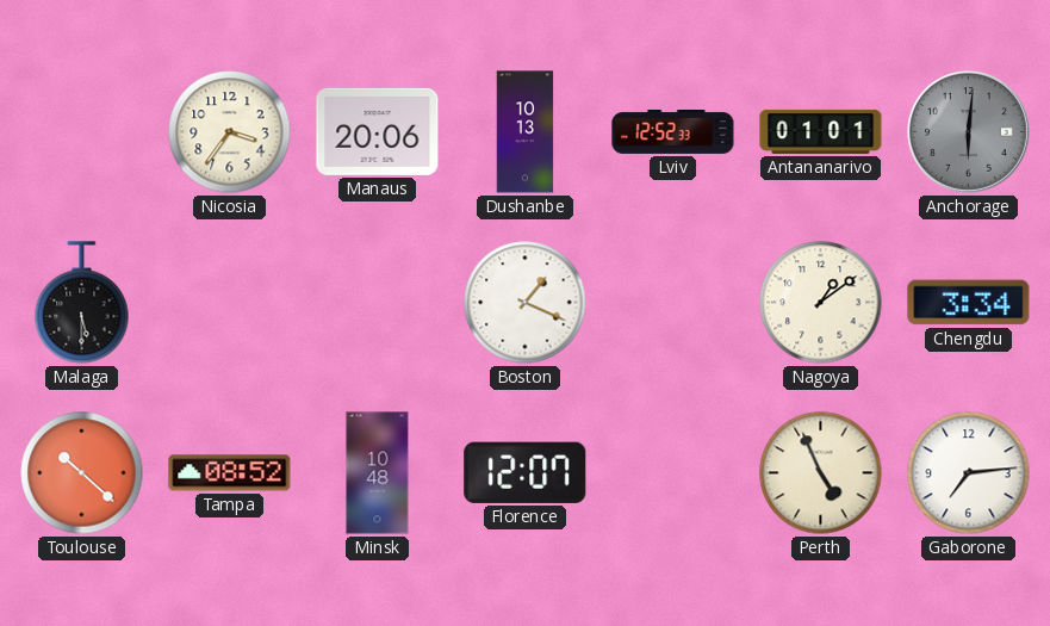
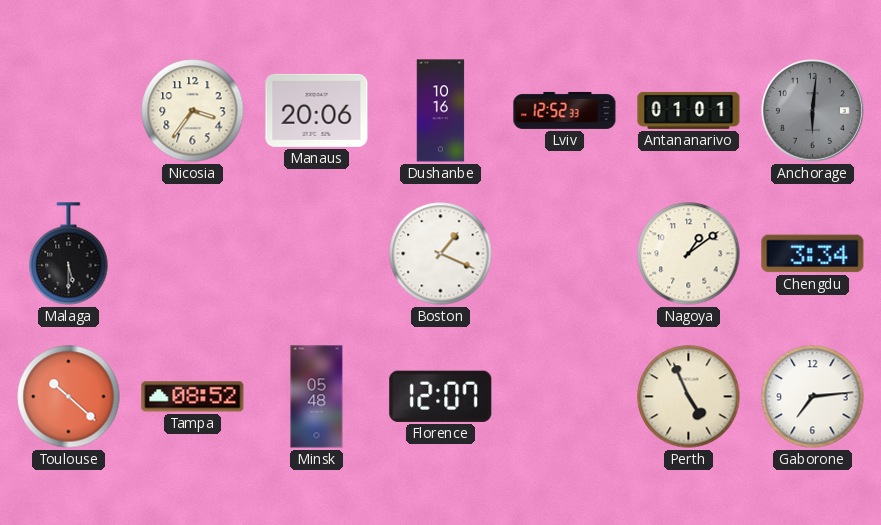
Dushanbe: 10:13 -> 10:16 (441, 111)
Minsk: 10:48 -> 05:48 (317, 397)
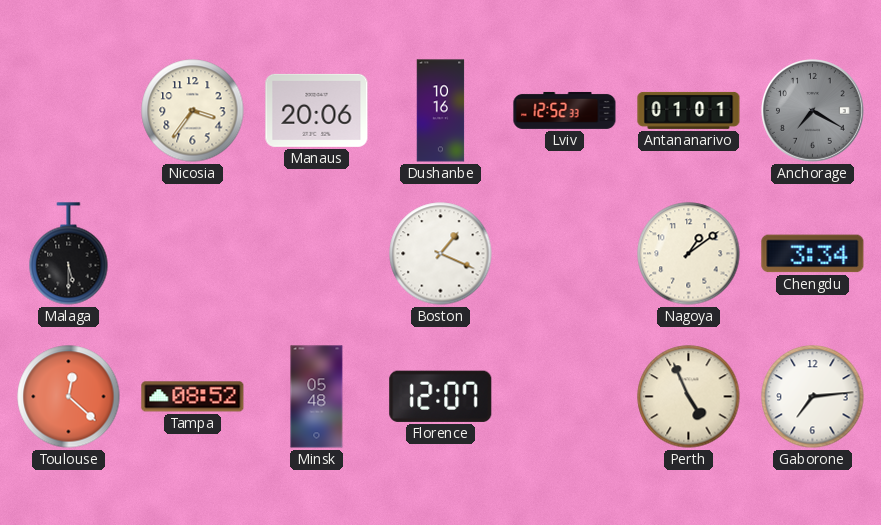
Anchorage: 6:01 -> 7:20 (813, 111)
Toulouse: 10:22 -> 12:22 (69, 397)
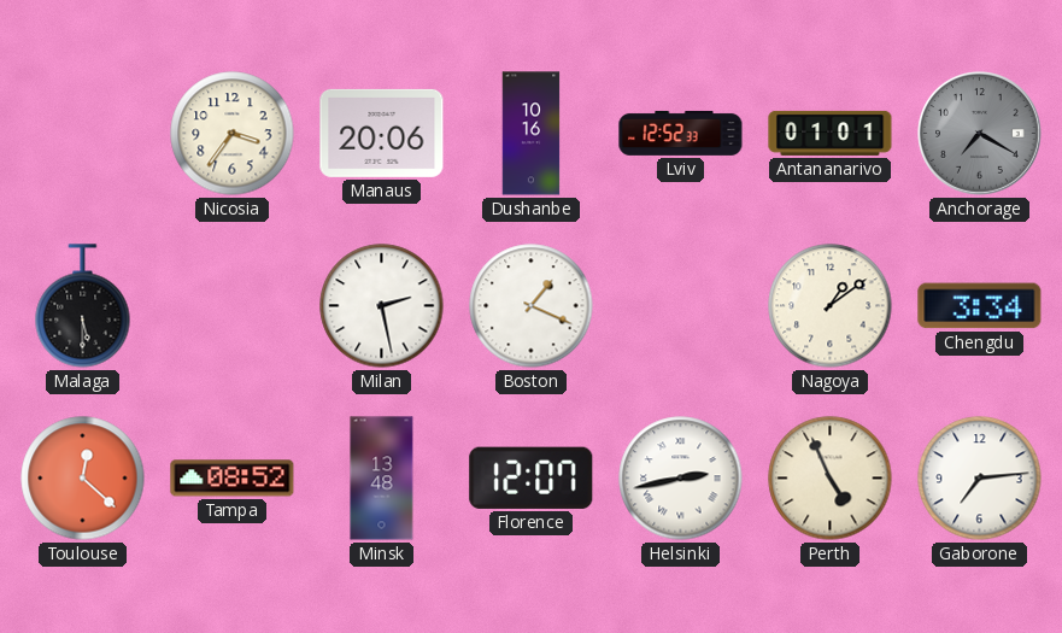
Milan: none -> 2:28 (382, 306)
Minsk: 05:48 -> 13:48 (382, 479)
Helsinki: none -> 2:43 (681, 479)
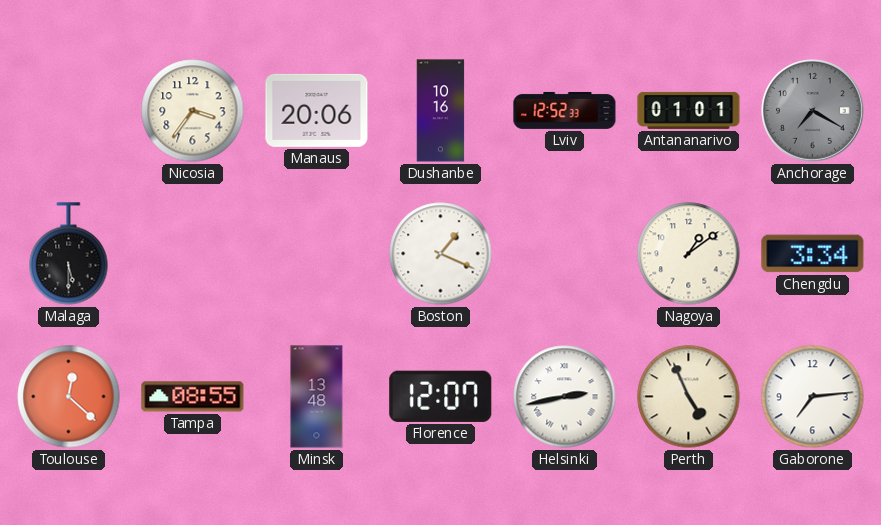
Milan: 2:28 -> none (382, 306)
Tampa: 08:52 -> 08:55 (193, 397)
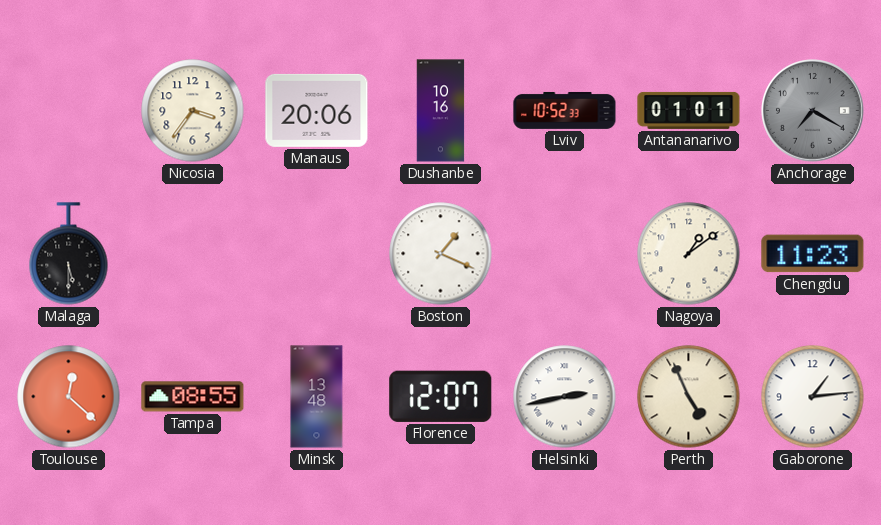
Lviv: 12:52 -> 10:52 (565, 110)
Chengdu: 3:34 -> 11:23 (813, 254)
Gaborone: 7:14 -> 1:14 (813, 397)
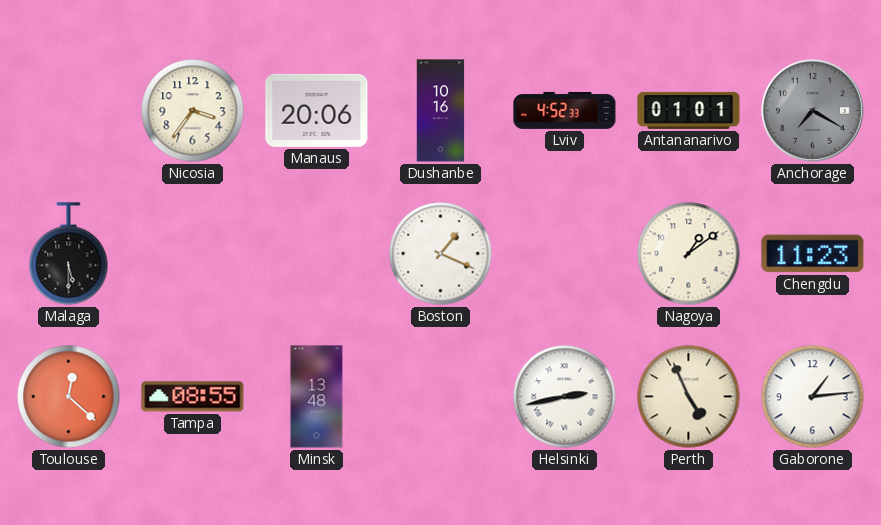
Lviv: 10:52 -> 4:52 (565, 110)
Florence: 12:07 -> none (441, 396)
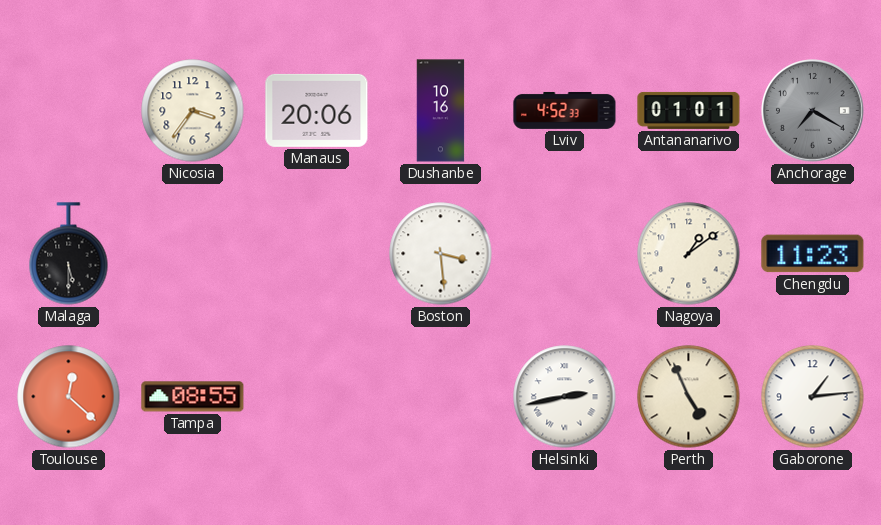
Boston: 1:19 -> 3:29 (441, 254)
Minsk: 13:48 -> none (317, 397)
